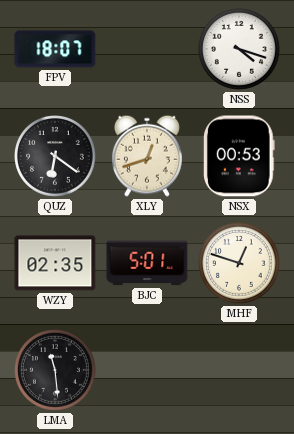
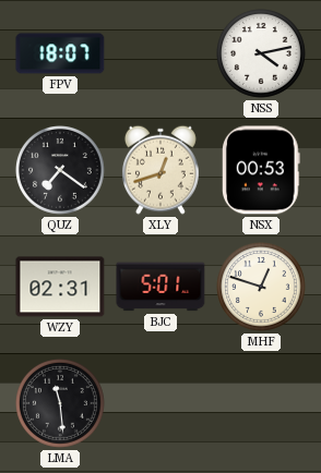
NSS: 4:18 -> 4:13 (262, 54)
QUZ: 6:21 -> 7:21 (61, 171)
WZY: 02:35 -> 02:31 (60, 287)
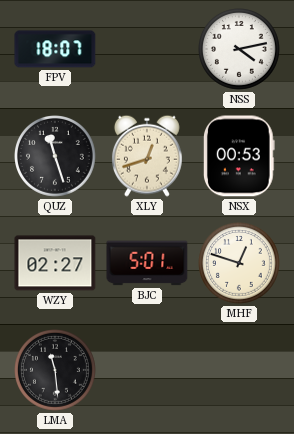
QUZ: 7:21 -> 11:27 (56, 157)
WZY: 02:31 -> 02:27 (55, 263)
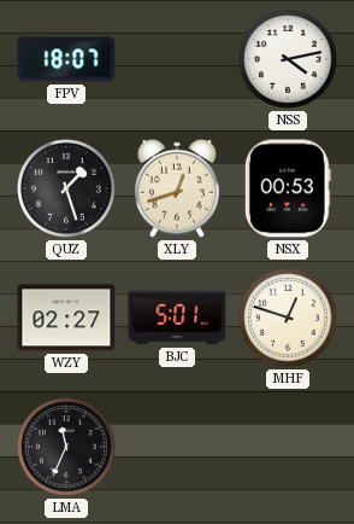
QUZ: 11:27 -> 1:27 (67, 190)
LMA: 11:29 -> 11:34 (67, 448)
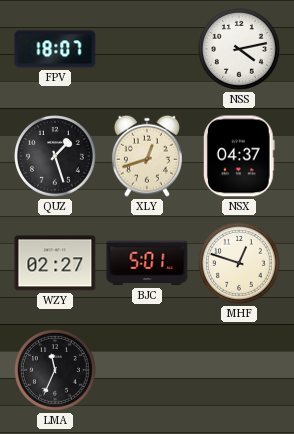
NSX: 00:53 -> 04:37 (239, 156)
